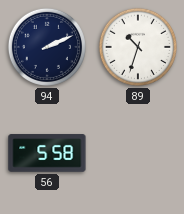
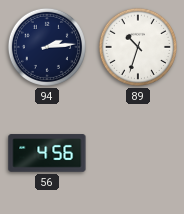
94: 2:11 -> 2:14 (47, 47)
56: 5:58 -> 4:56 (47, 153)
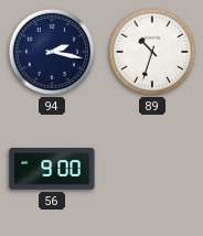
94: 2:14 -> 2:17 (52, 52)
56: 4:56 -> 9:00 (52, 169)
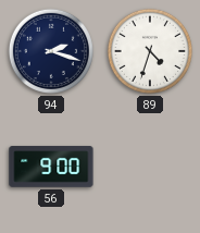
94: 2:17 -> 2:18 (51, 51)
89: 10:33 -> 4:33 (150, 51)
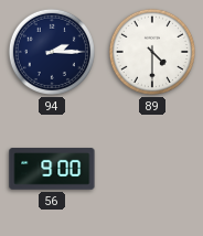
94: 2:18 -> 2:15 (52, 52)
89: 4:33 -> 4:30 (152, 52)
